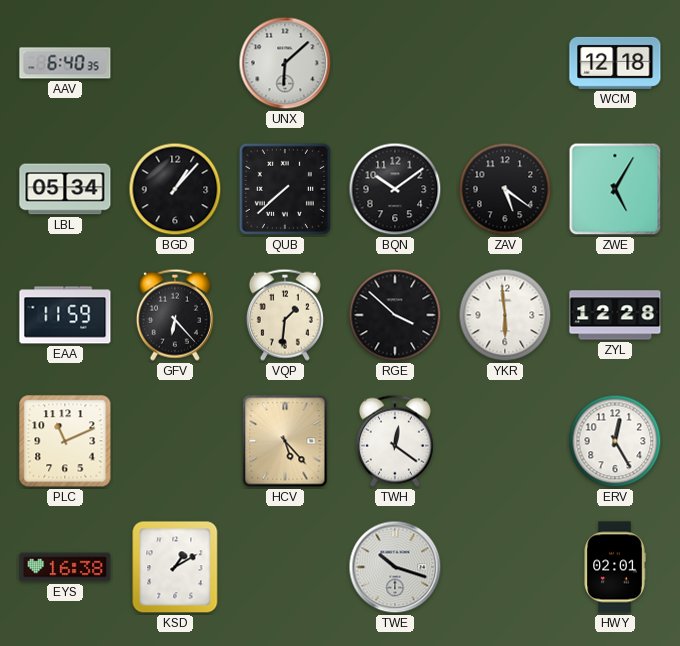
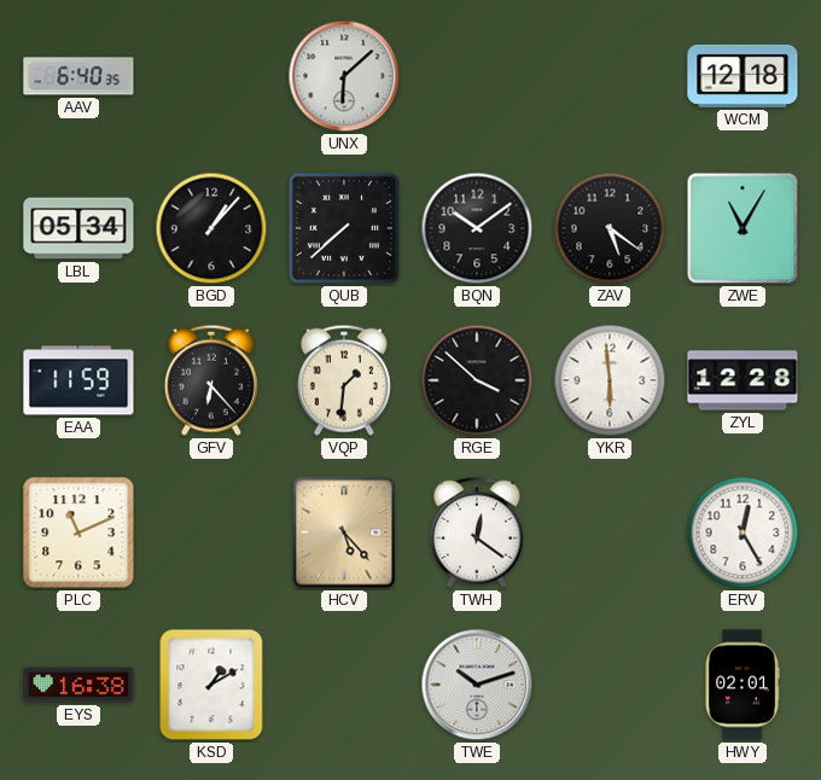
ZWE: 5:05 -> 11:05 (743, 228)
TWE: 10:18 -> 10:12 (477, 685)
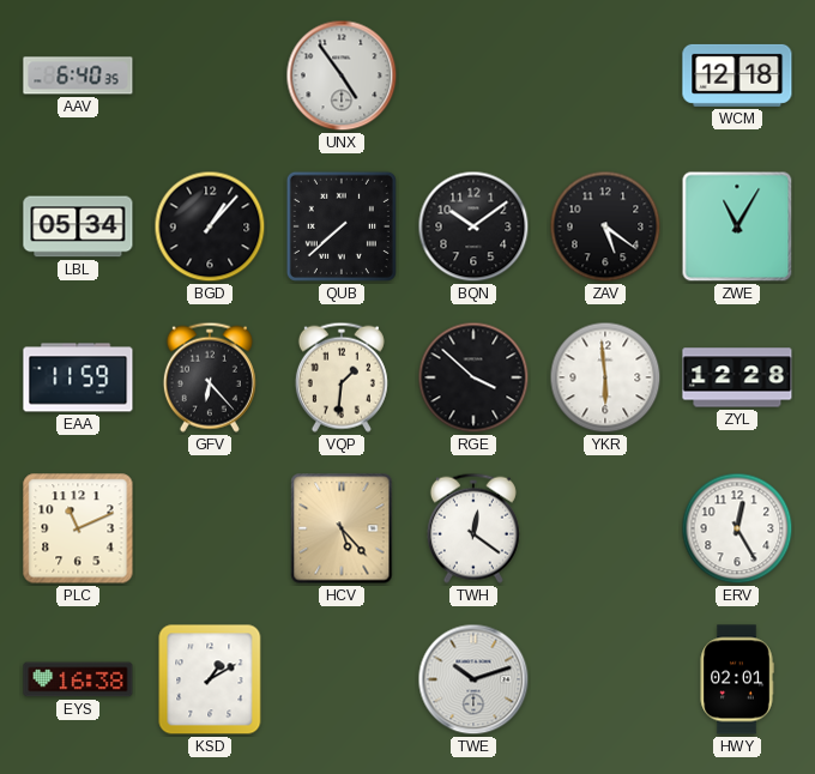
UNX: 6:08 -> 4:54 (342, 75)
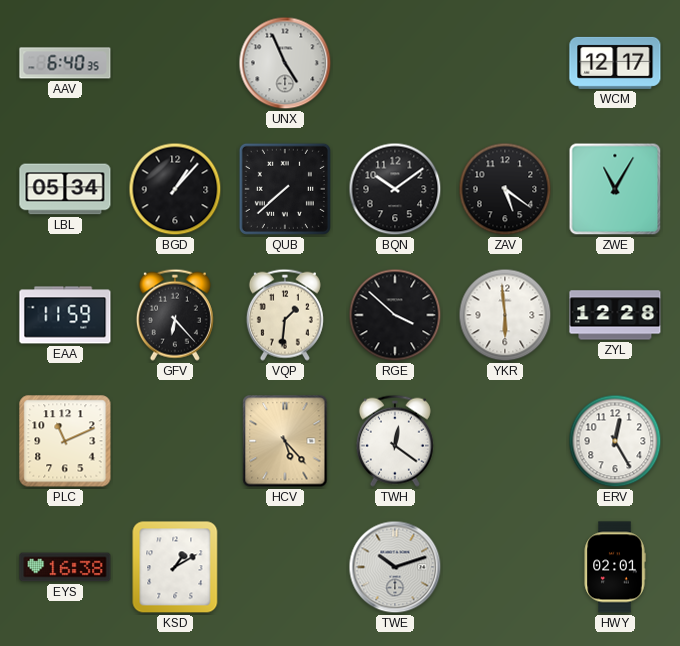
UNX: 4:54 -> 4:56 (285, 63)
WCM: 12:18 -> 12:17 (615, 63)
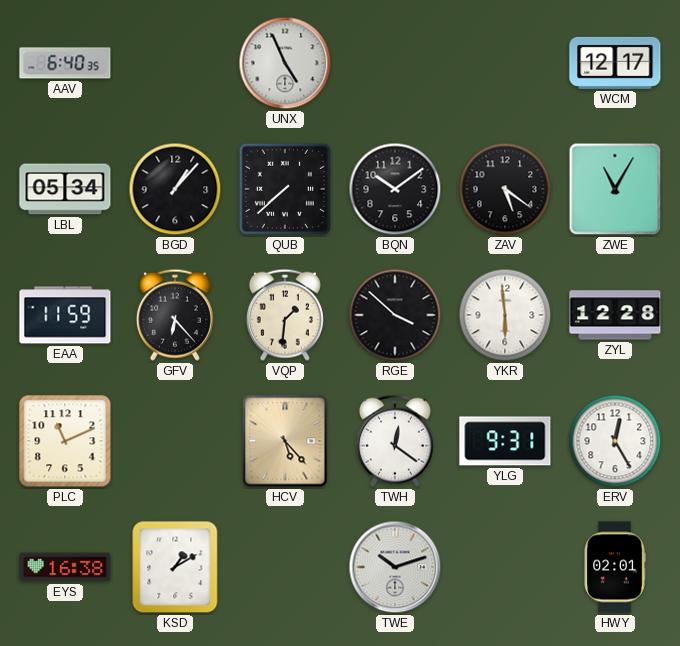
YLG: none -> 9:31 (505, 441)
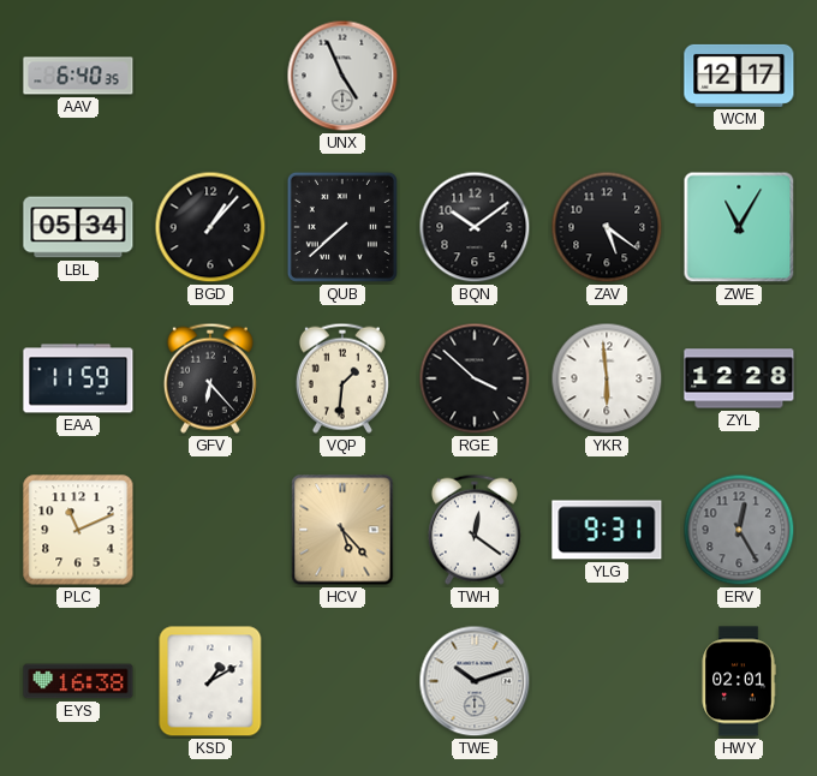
ERV dial: white -> grey (739, 530)
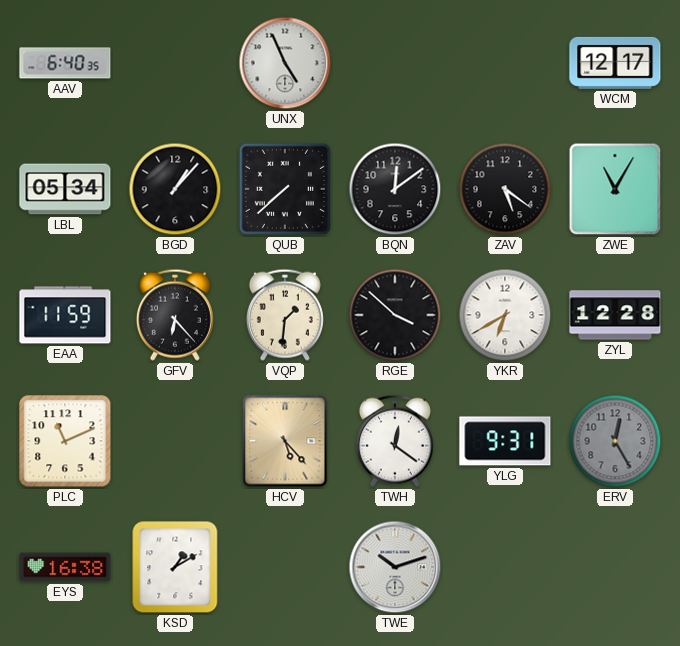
BQN: 10:09 -> 12:09 (395, 189)
YKR: 5:59 -> 6:40 (505, 315)
HWY: 02:01 -> none (739, 681)
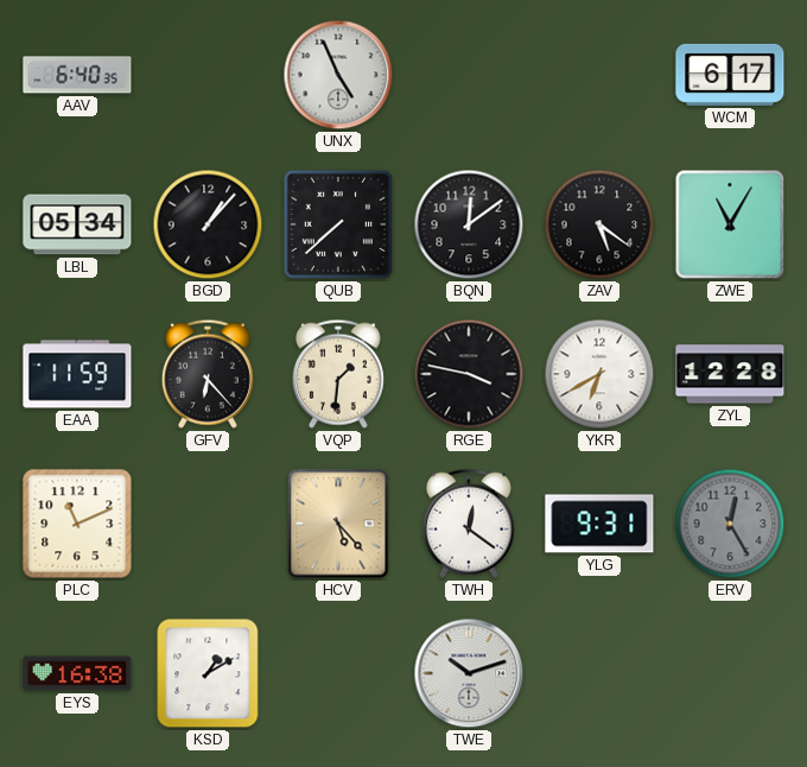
WCM: 12:17 -> 6:17 (730, 75)
RGE: 3:52 -> 3:47 (469, 374)
